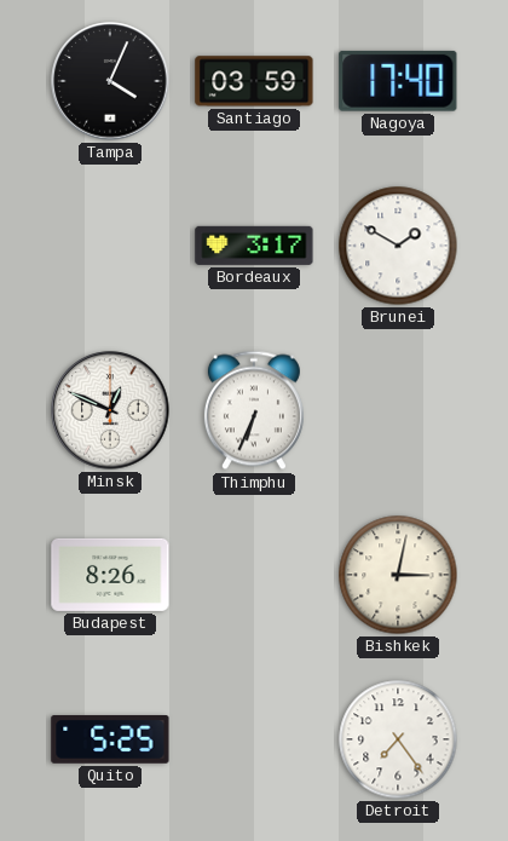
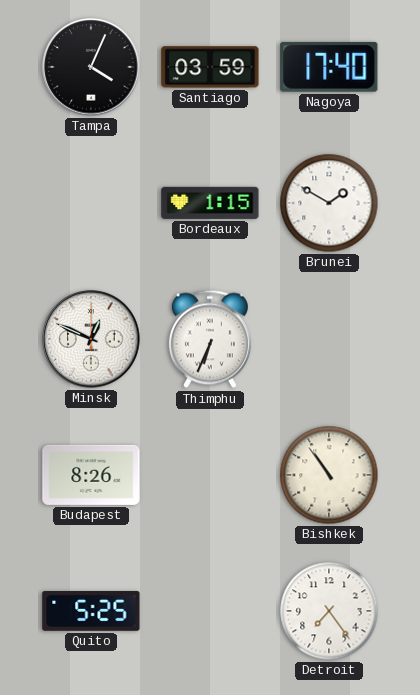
Bordeaux: 3:17 -> 1:15 (210, 203)
Bishkek: 3:02 -> 10:54 (329, 475)
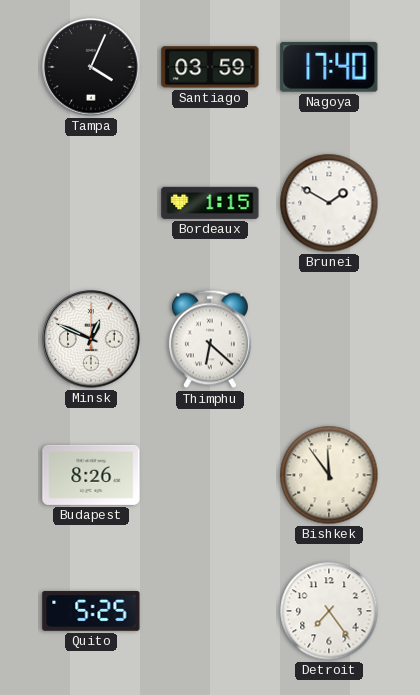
Thimphu: 6:34 -> 6:22 (210, 339)
Bishkek: 10:54 -> 11:54 (329, 475)
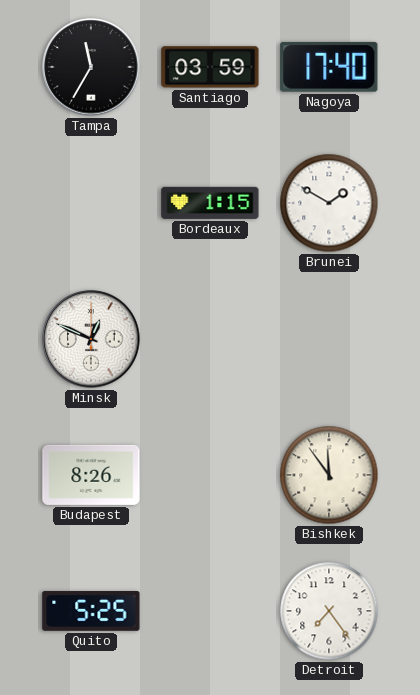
Tampa: 4:04 -> 11:35 (91, 67)
Thimphu: 6:22 -> none (210, 339)
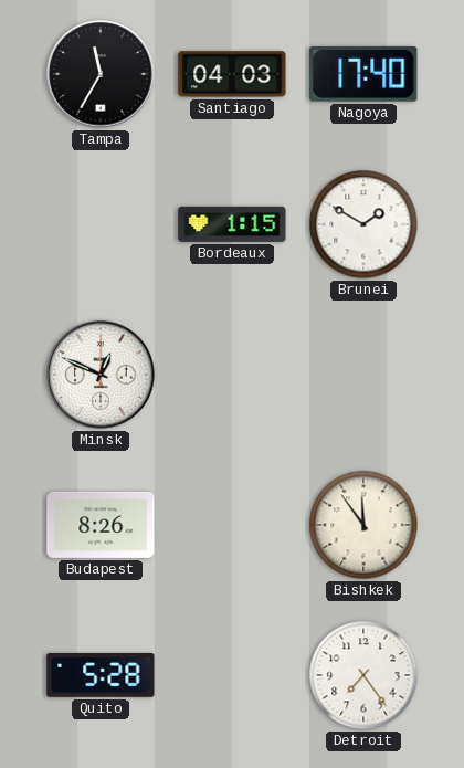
Santiago: 03:59 -> 04:03 (232, 74)
Quito: 5:25 -> 5:28 (101, 676)
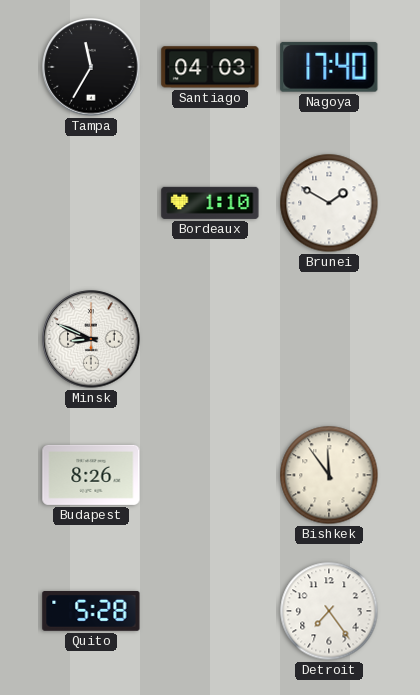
Bordeaux: 1:15 -> 1:10 (210, 203)
Minsk: 12:49 -> 8:49 (91, 339)
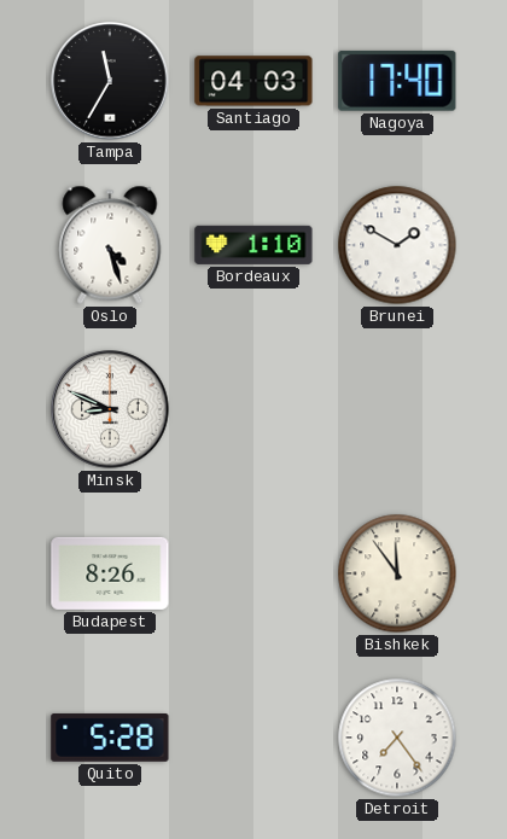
Oslo: none -> 4:27 (110, 245)
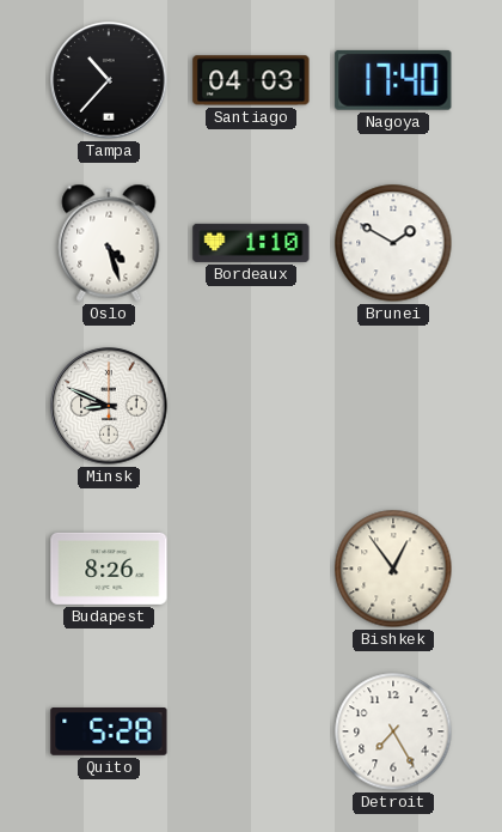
Tampa: 11:35 -> 10:37 (109, 80)
Bishkek: 11:54 -> 12:54 (393, 569)
Detroit: 7:24 -> 7:25 (393, 731)
